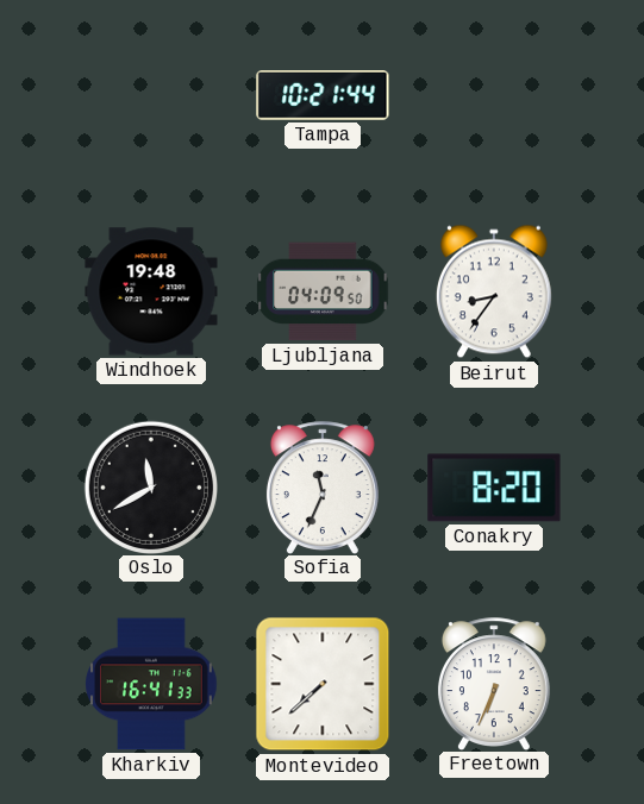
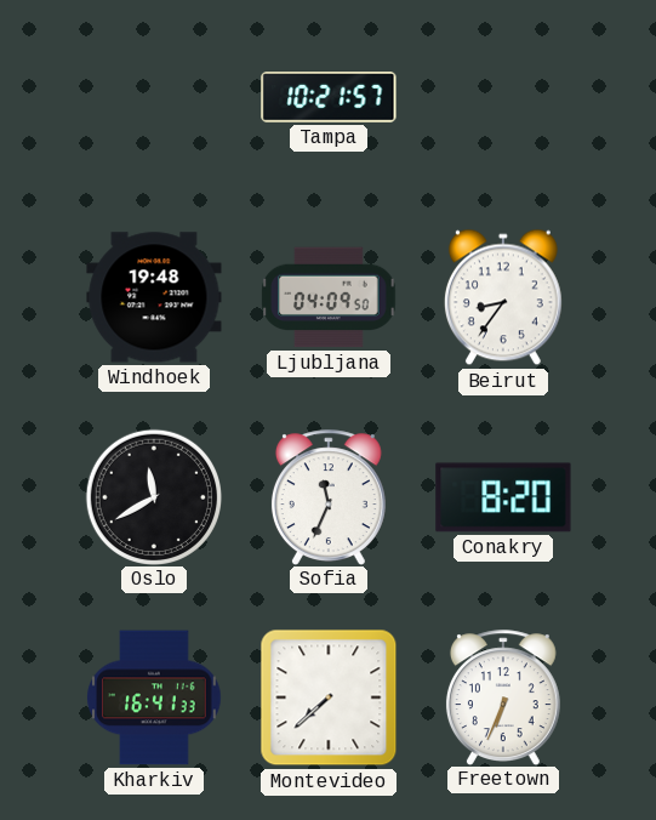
Tampa: 10:21:44 -> 10:21:57 (329, 98)
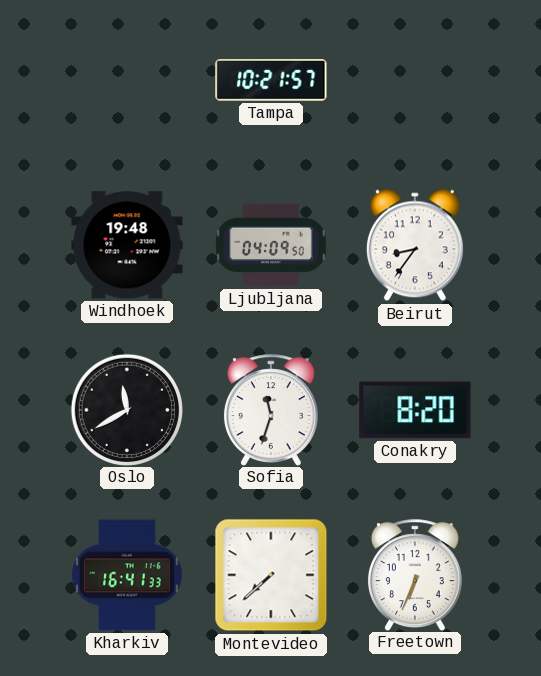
Sofia: 11:34 -> 11:33 (271, 410)
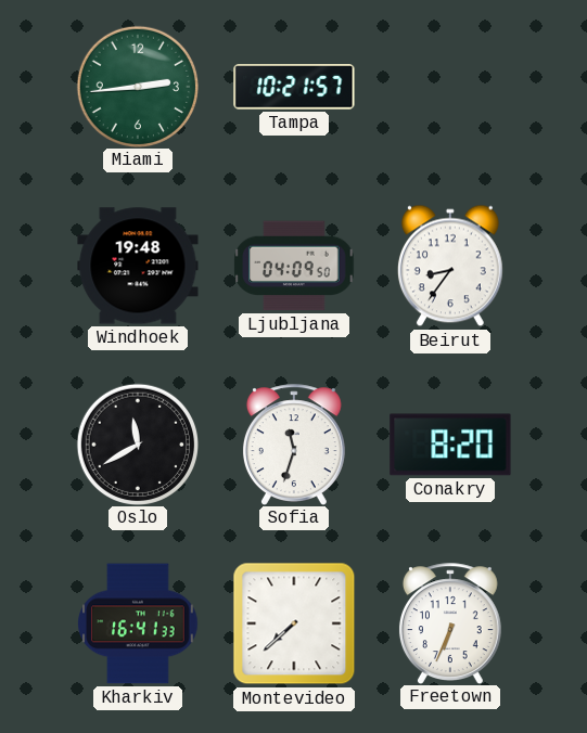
Miami: none -> 2:44 (137, 86)
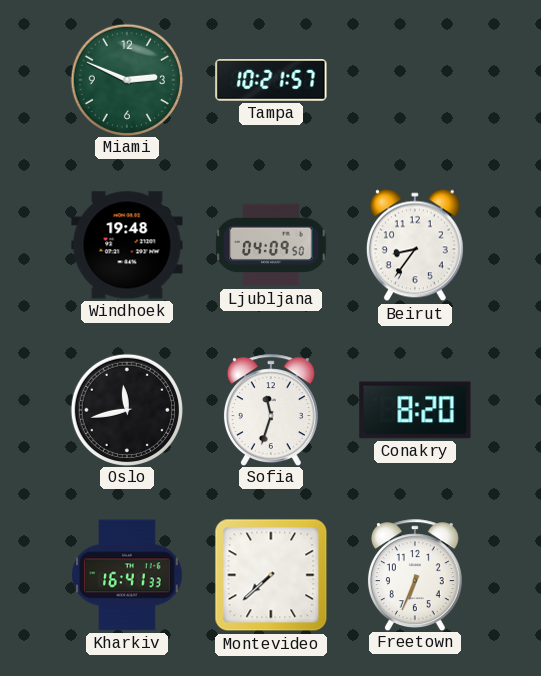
Miami: 2:44 -> 2:49 (126, 79)
Oslo: 11:40 -> 11:43 (126, 409)
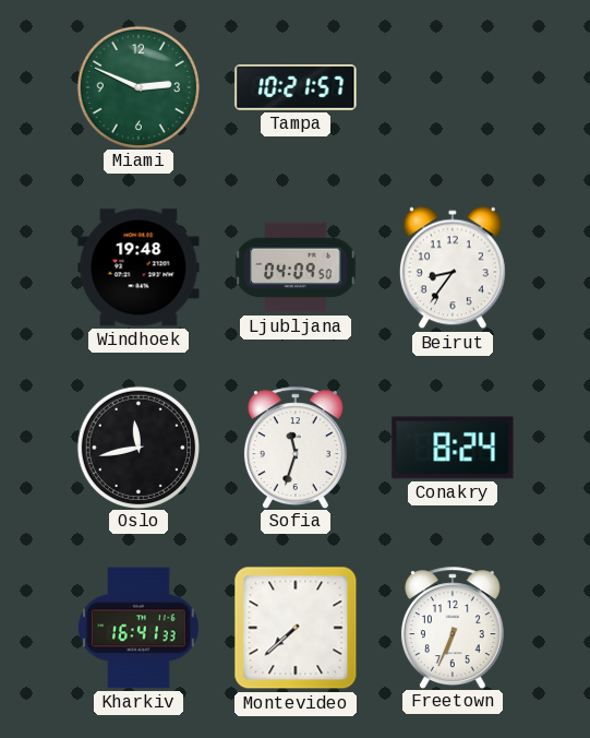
Conakry: 8:20 -> 8:24 (453, 448)
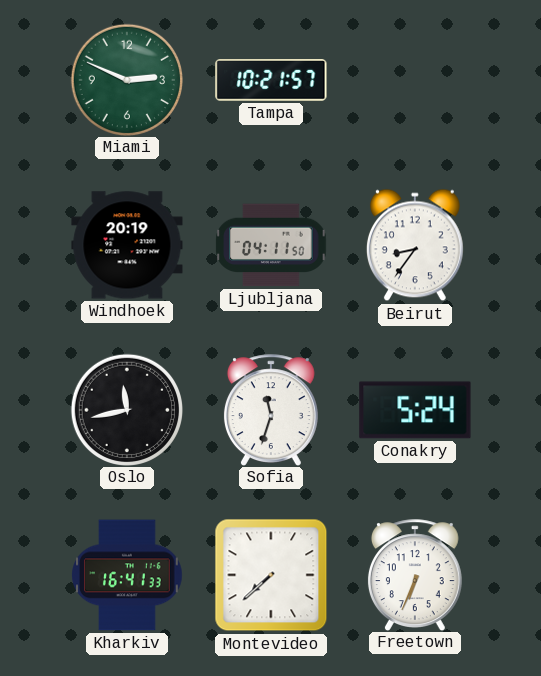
Windhoek: 19:48 -> 20:19 (127, 245)
Ljubljana: 04:09 -> 04:11 (271, 245)
Conakry: 8:24 -> 5:24 (415, 410)
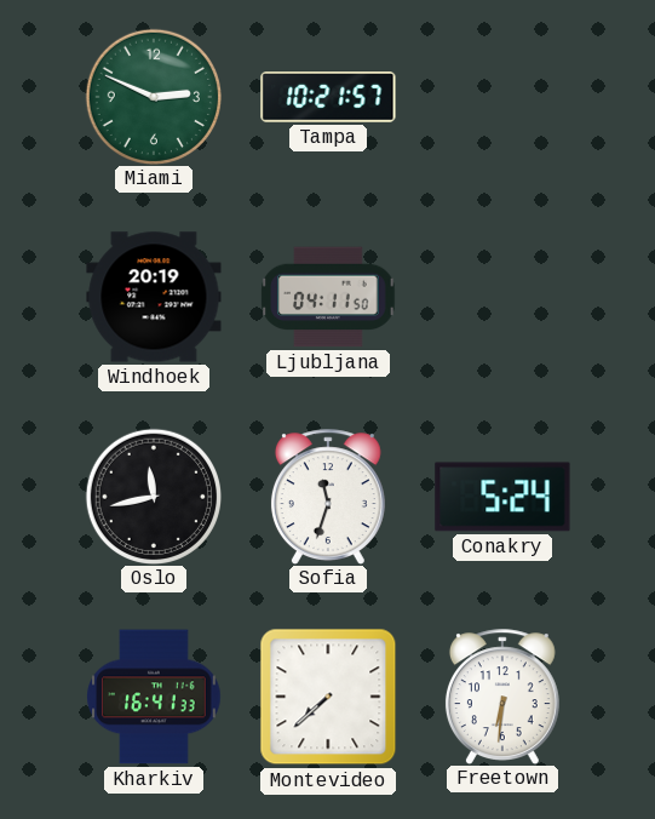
Beirut: 8:36 -> none (415, 245)
Freetown: 6:34 -> 6:31 (502, 697)
